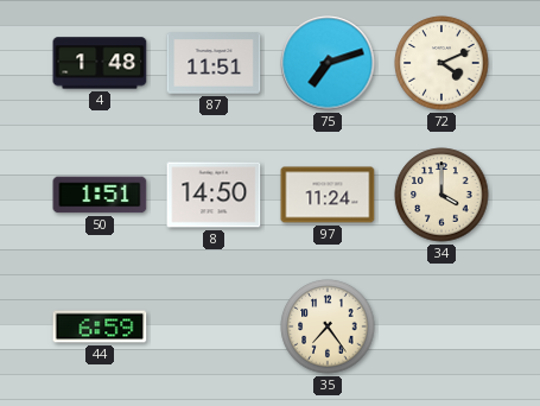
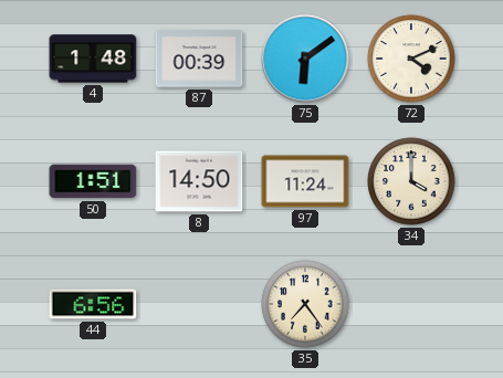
87: 11:51 -> 00:39 (199, 59)
75: 7:12 -> 6:09 (305, 59)
44: 6:59 -> 6:56 (93, 304)
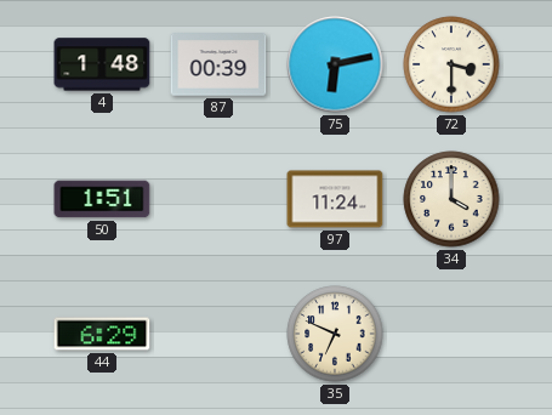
75: 6:09 -> 6:13 (335, 64)
72: 4:11 -> 3:30 (451, 64)
8: 14:50 -> none (199, 181)
44: 6:56 -> 6:29 (102, 334)
35: 7:24 -> 6:49 (335, 334)
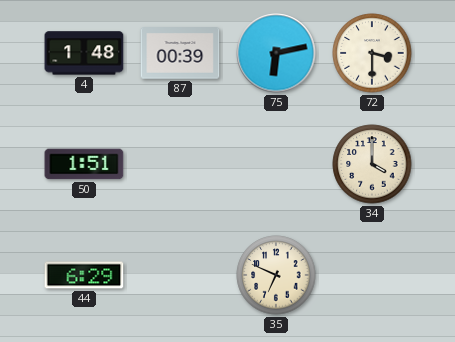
97: 11:24 -> none (335, 199)
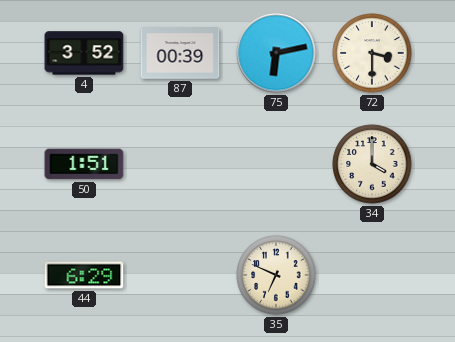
4: 1:48 -> 3:52 (84, 53)
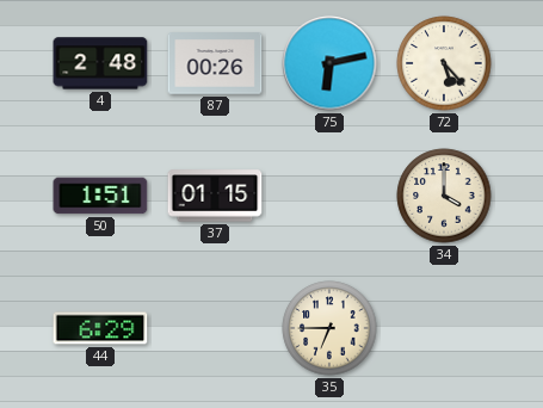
4: 3:52 -> 2:48 (100, 63)
87: 00:39 -> 00:26 (215, 63)
72: 3:30 -> 5:23 (444, 63)
37: none -> 01:15 (215, 196)
35: 6:49 -> 6:45 (329, 328)
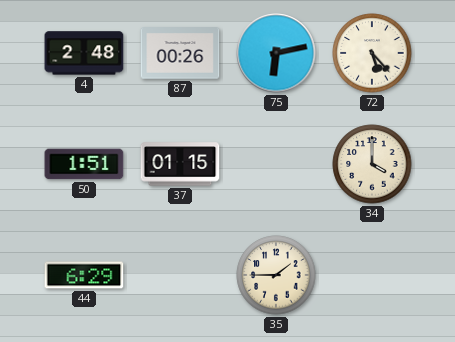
35: 6:45 -> 1:45 (276, 275)
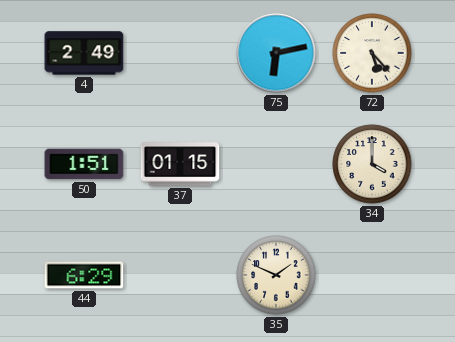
4: 2:48 -> 2:49 (84, 53)
87: 00:26 -> none (180, 53)
35: 1:45 -> 1:49 (276, 275)
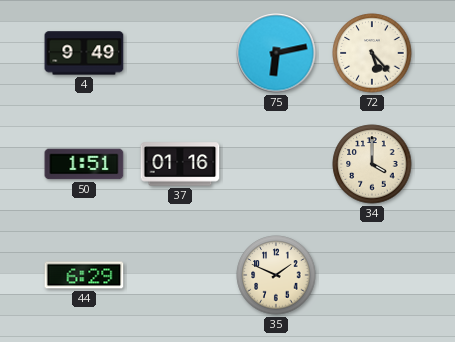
4: 2:49 -> 9:49 (84, 53)
37: 01:15 -> 01:16 (180, 164)
